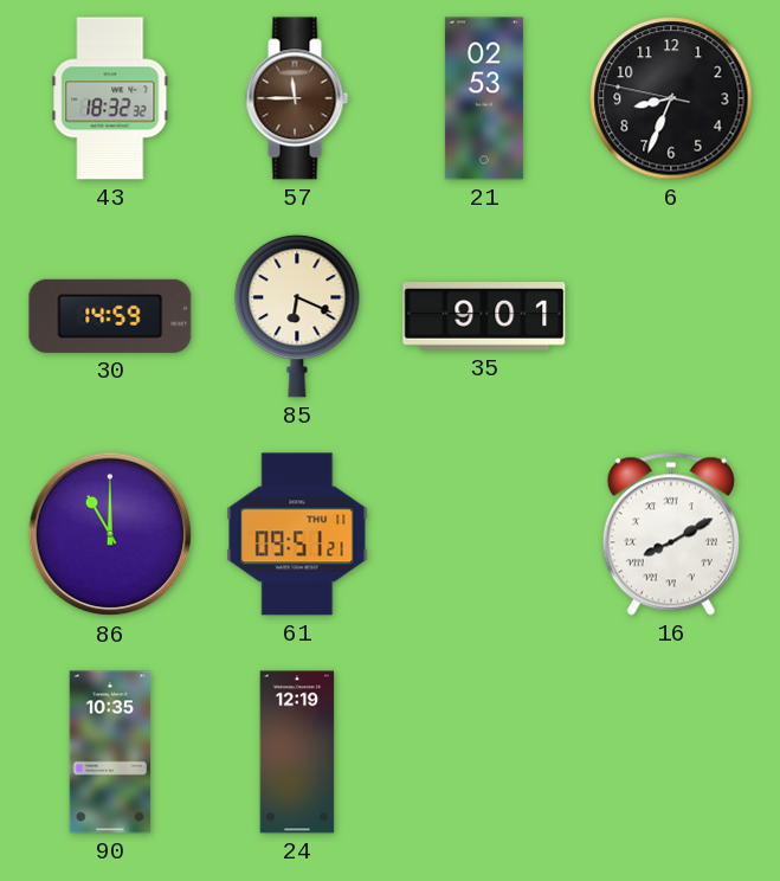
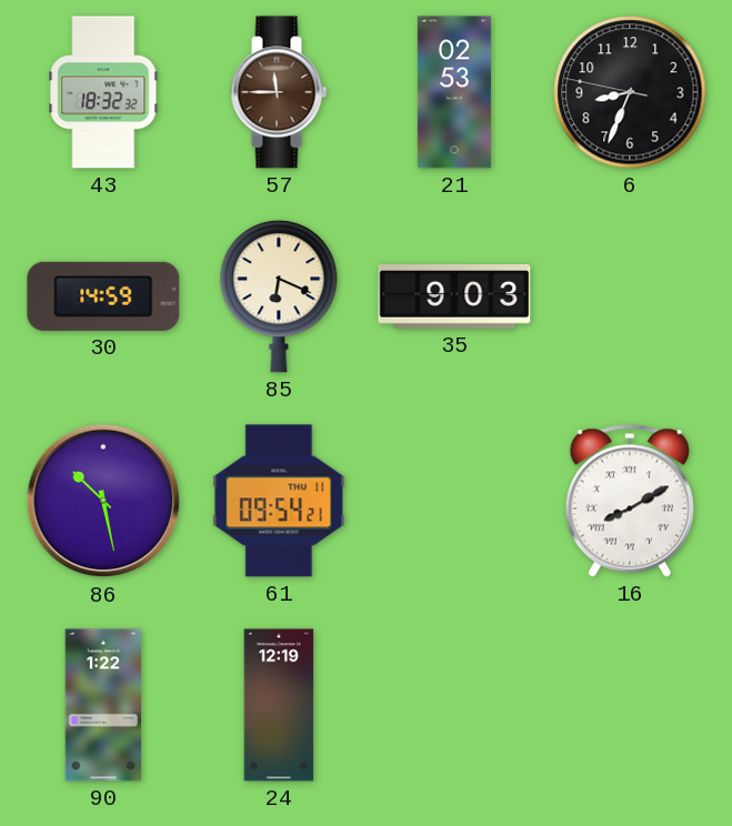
35: 9:01 -> 9:03 (454, 298)
86: 11:00 -> 10:28 (103, 501)
61: 09:51 -> 09:54 (279, 501)
90: 10:35 -> 1:22 (103, 705)
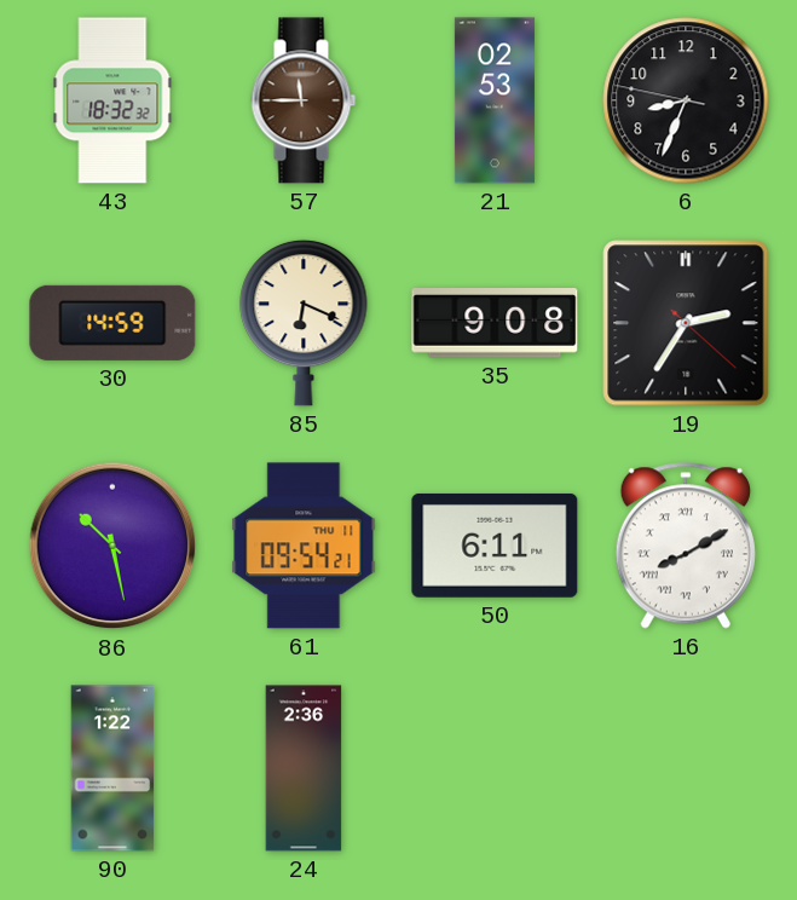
35: 9:03 -> 9:08 (495, 324)
19: none -> 2:35 (686, 323)
50: none -> 6:11 (495, 546)
24: 12:19 -> 2:36 (304, 768)
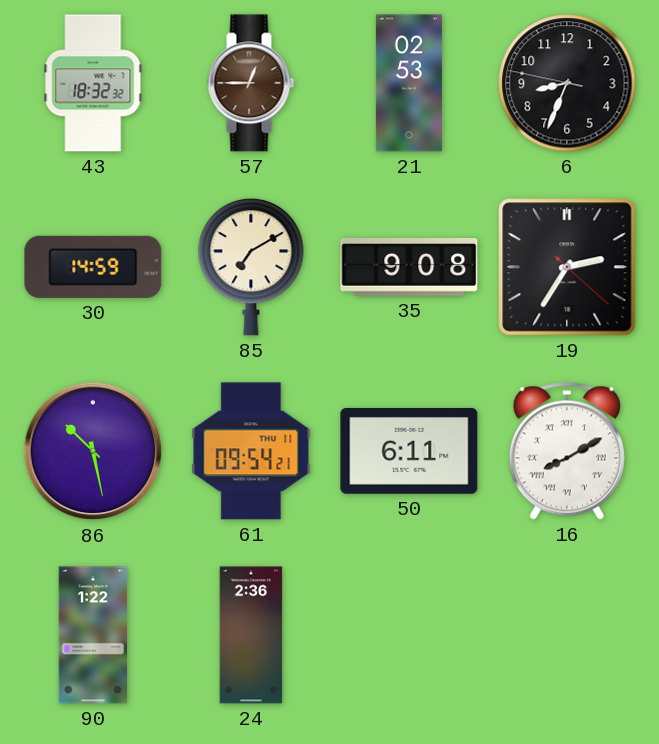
57: 11:45 -> 12:45 (251, 83)
85: 6:19 -> 7:10 (251, 267)
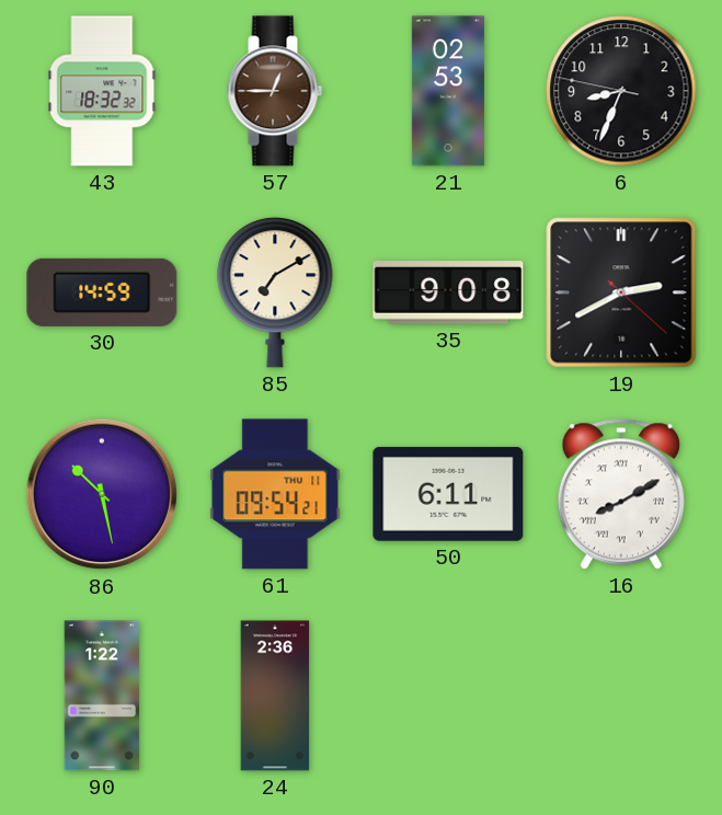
19: 2:35 -> 2:40 (621, 292)
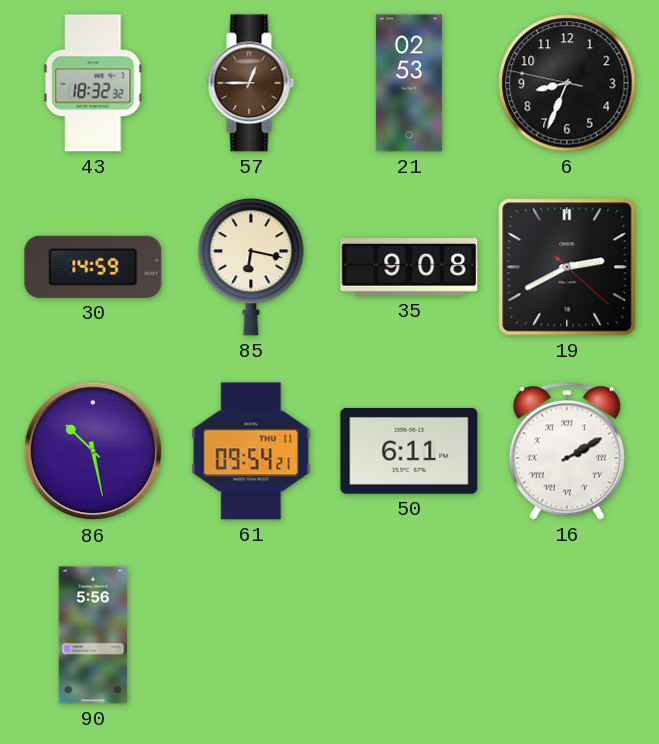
85: 7:10 -> 6:17 (251, 267)
16: 8:10 -> 2:10 (567, 451)
90: 1:22 -> 5:56 (93, 635)
24: 2:36 -> none (275, 696)
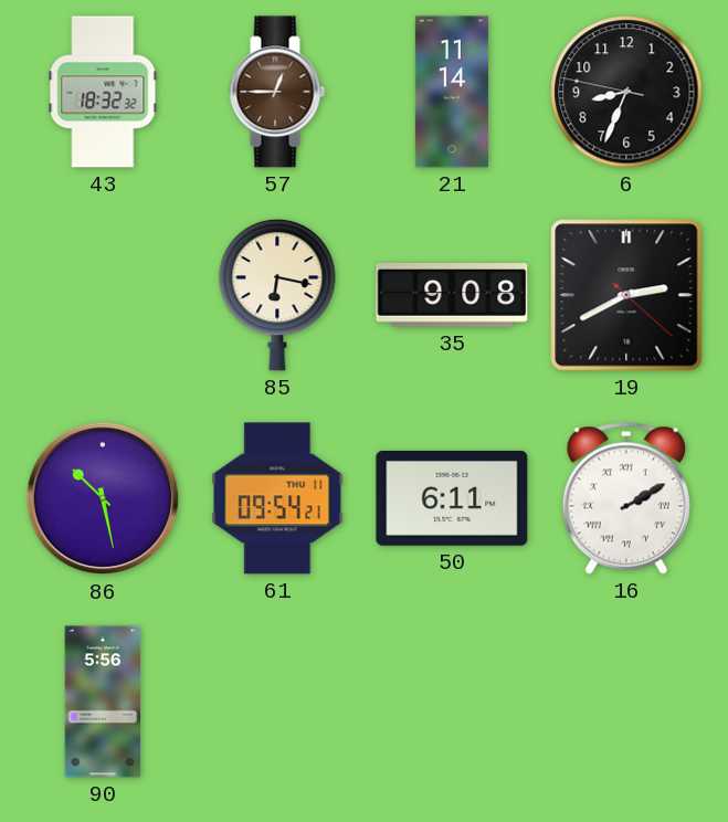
21: 02:53 -> 11:14 (452, 92)
30: 14:59 -> none (93, 267)
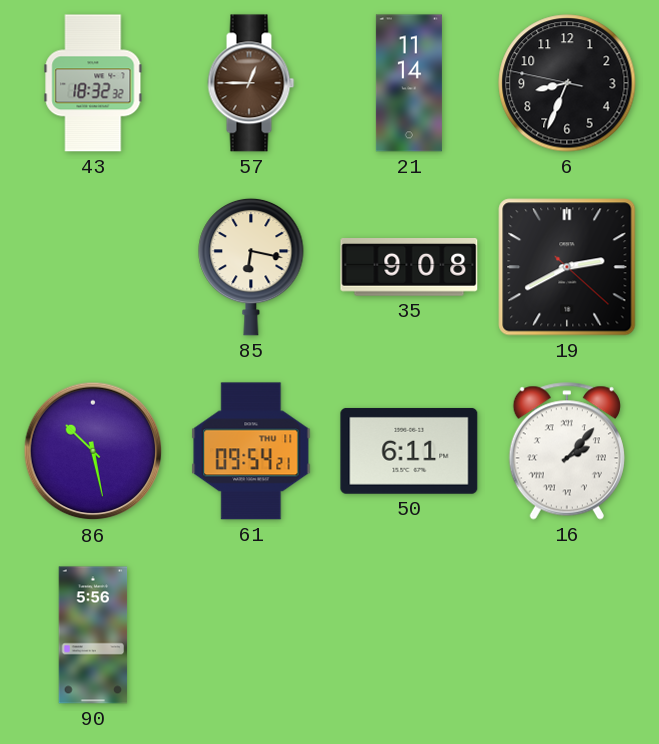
16: 2:10 -> 2:07 (567, 451)
